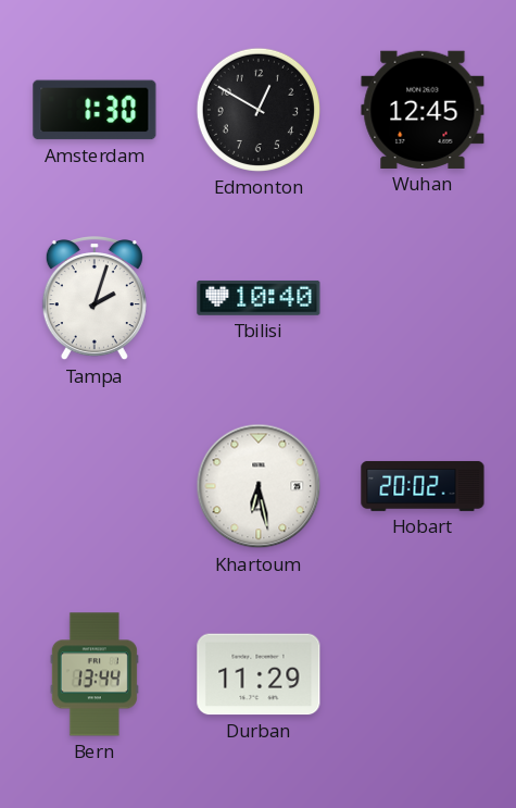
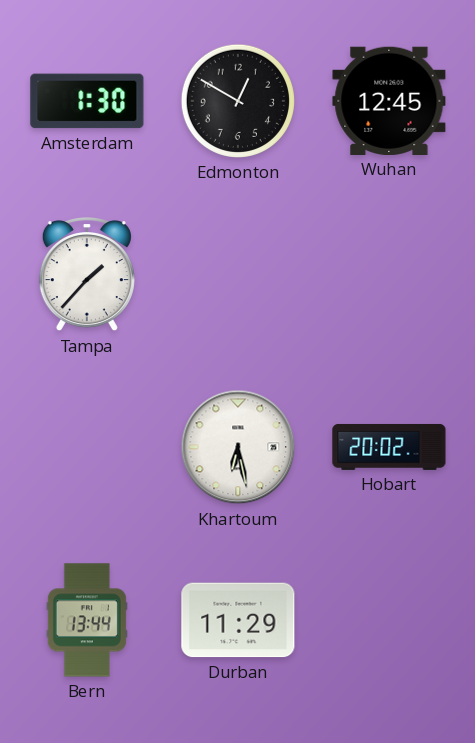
Tampa: 2:03 -> 1:37 (87, 275)
Tbilisi: 10:40 -> none (259, 298)
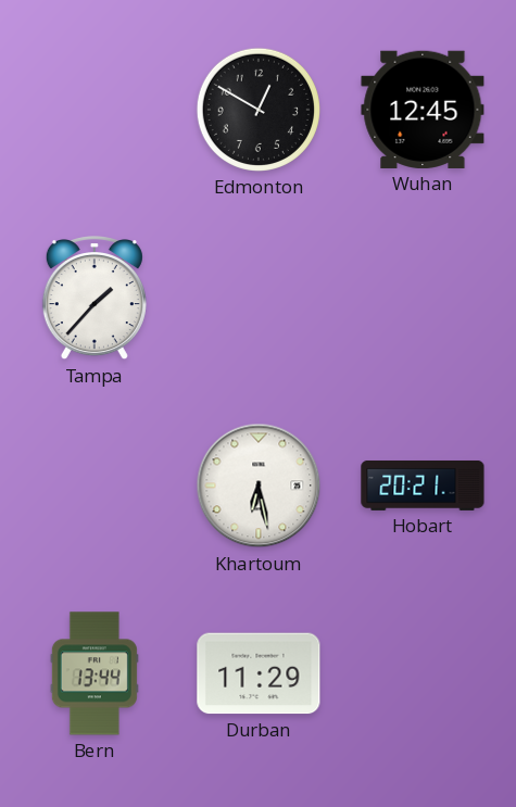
Amsterdam: 1:30 -> none (87, 101)
Hobart: 20:02 -> 20:21 (423, 486)
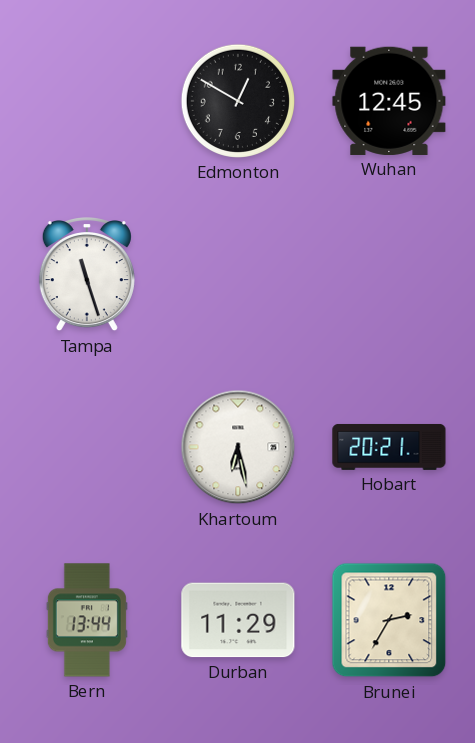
Tampa: 1:37 -> 11:27 (87, 275)
Brunei: none -> 2:35 (389, 620)
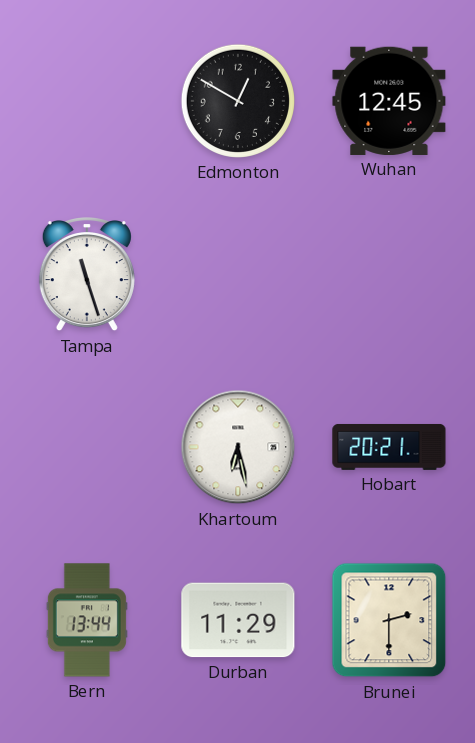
Brunei: 2:35 -> 2:30 (389, 620)
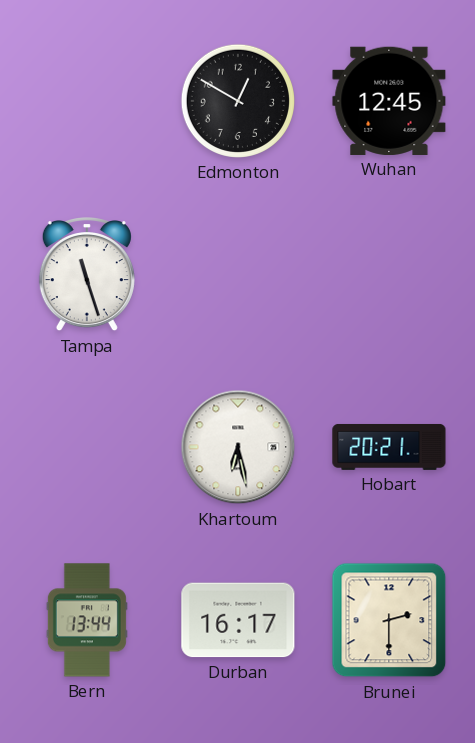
Durban: 11:29 -> 16:17 (238, 620)
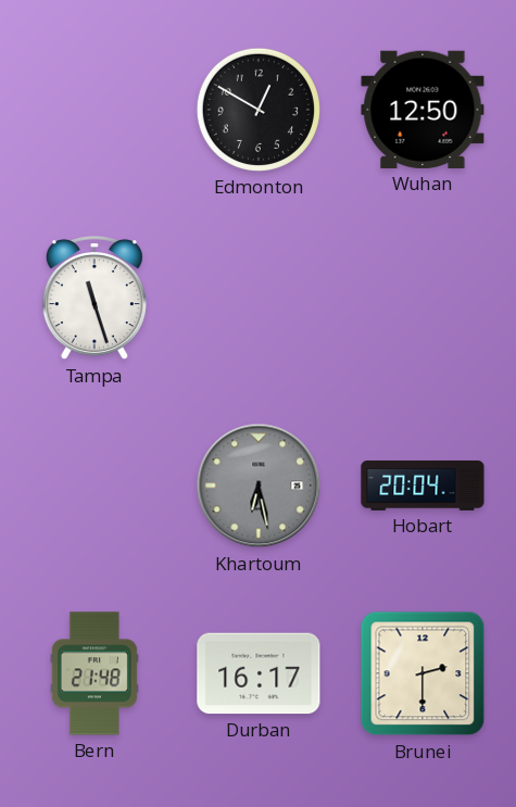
Wuhan: 12:45 -> 12:50 (423, 110)
Khartoum dial: white -> grey (259, 486)
Hobart: 20:21 -> 20:04 (423, 486)
Bern: 13:44 -> 21:48 (95, 673)
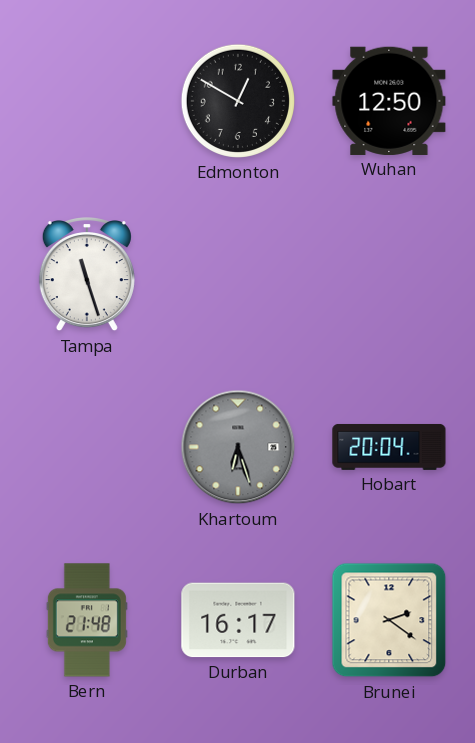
Khartoum: 6:28 -> 6:27 (238, 447)
Brunei: 2:30 -> 2:21 (389, 620)
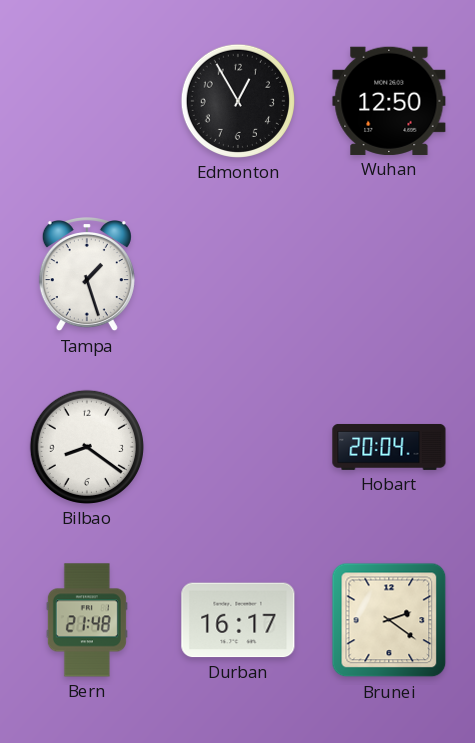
Edmonton: 12:50 -> 12:55 (238, 101)
Tampa: 11:27 -> 1:27 (87, 275)
Bilbao: none -> 8:21 (87, 447)
Khartoum: 6:27 -> none (238, 447)
